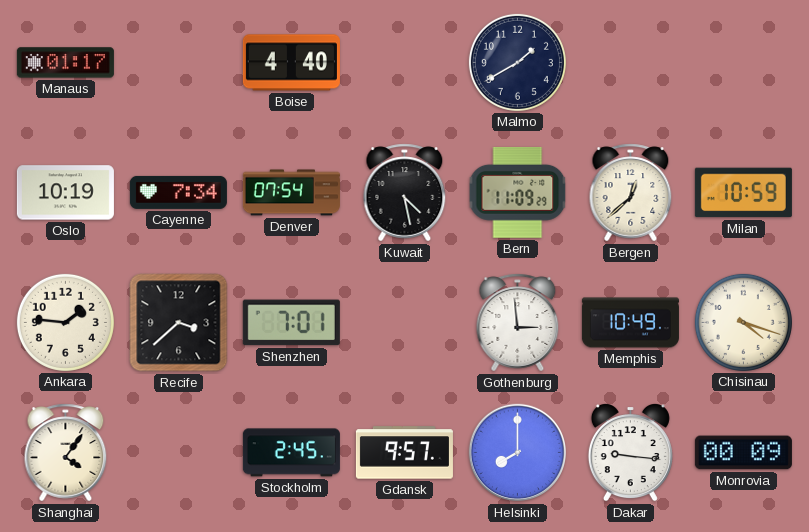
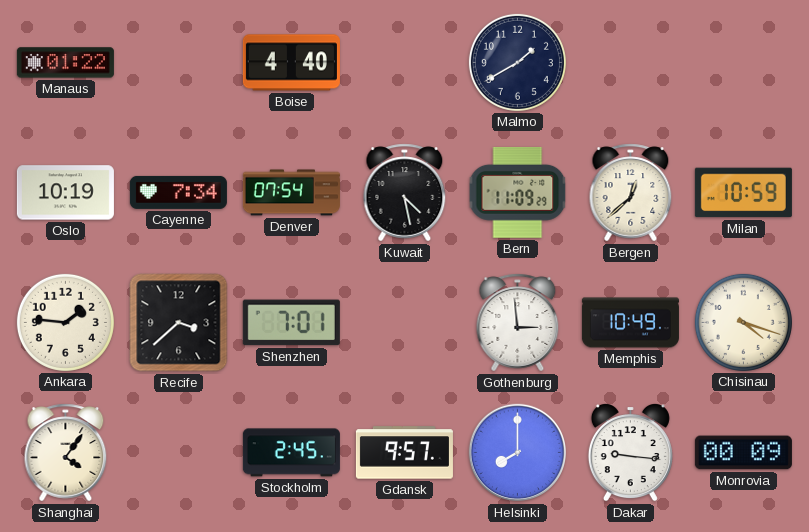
Manaus: 01:17 -> 01:22 (65, 63)
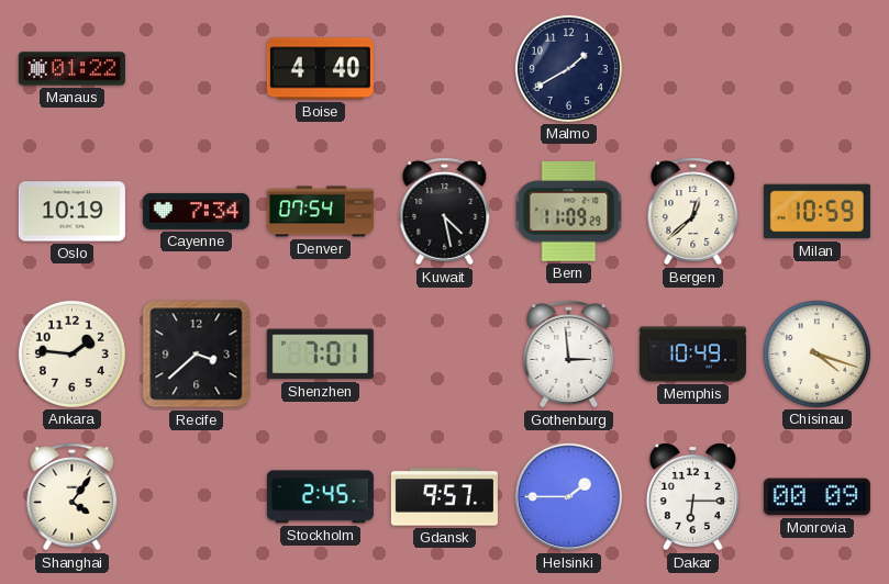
Helsinki: 8:00 -> 1:45 (569, 497)
Dakar: 9:16 -> 6:15 (692, 497)
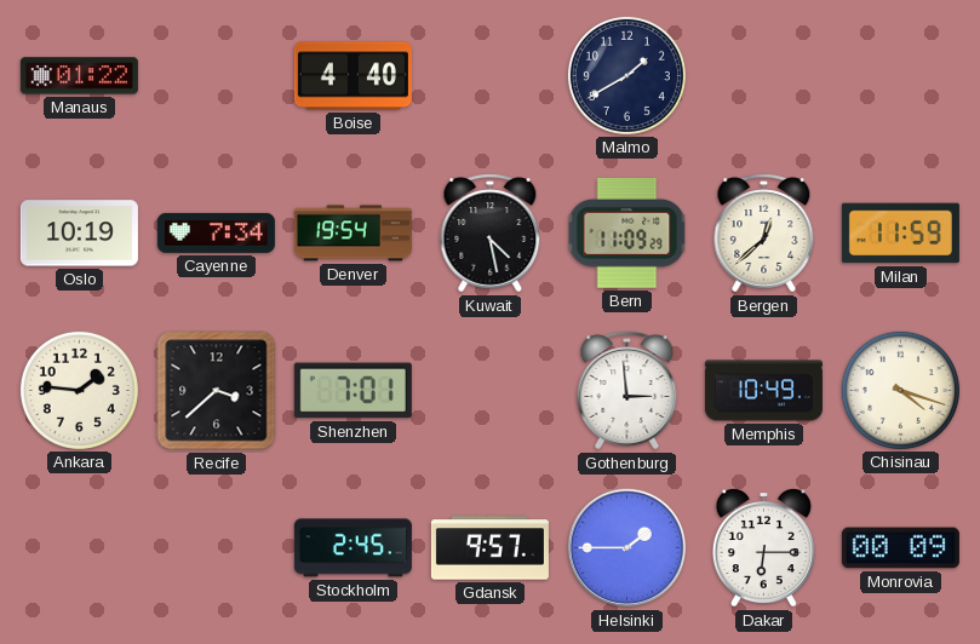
Denver: 07:54 -> 19:54 (353, 234)
Milan: 10:59 -> 11:59 (900, 234)
Shanghai: 4:06 -> none (73, 497)
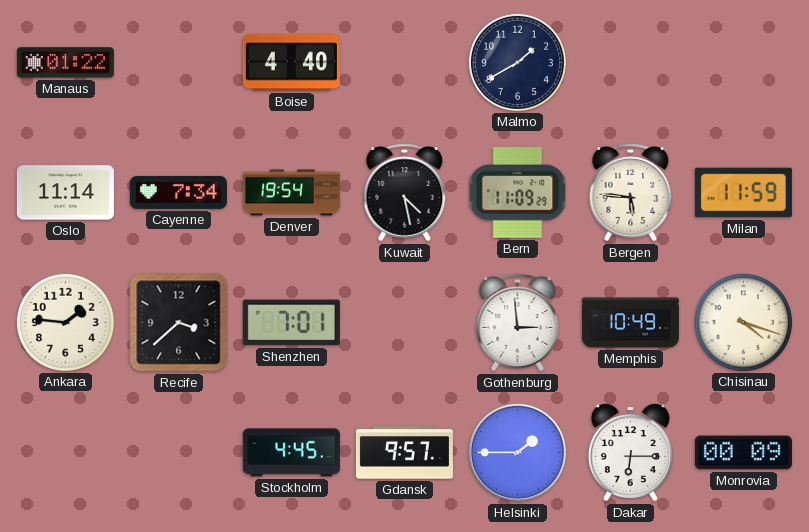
Oslo: 10:19 -> 11:14 (65, 193)
Bergen: 12:38 -> 5:46 (631, 193)
Stockholm: 2:45 -> 4:45 (291, 453)
